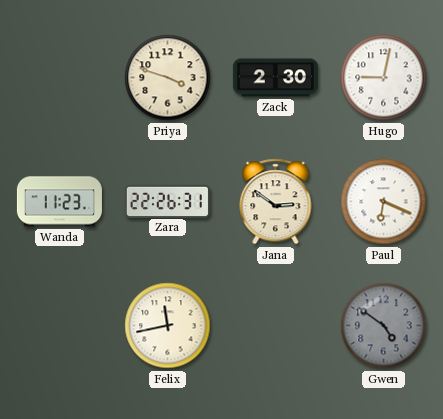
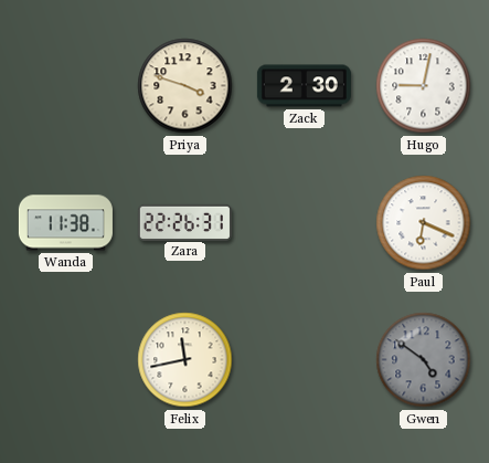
Wanda: 11:23 -> 11:38 (65, 223)
Jana: 2:51 -> none (276, 202)
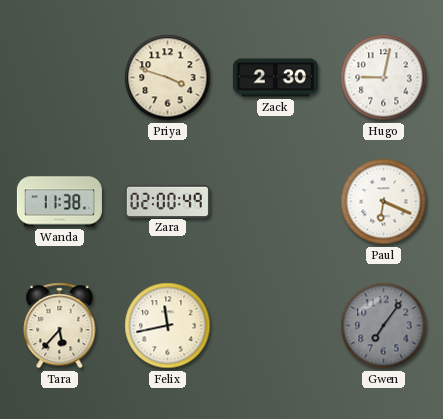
Zara: 22:26 -> 02:00 (167, 201)
Tara: none -> 5:37 (60, 326)
Gwen: 4:51 -> 7:06 (384, 326)
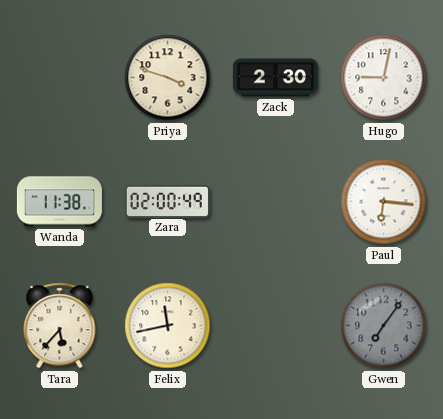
Paul: 6:19 -> 6:16 (384, 202)
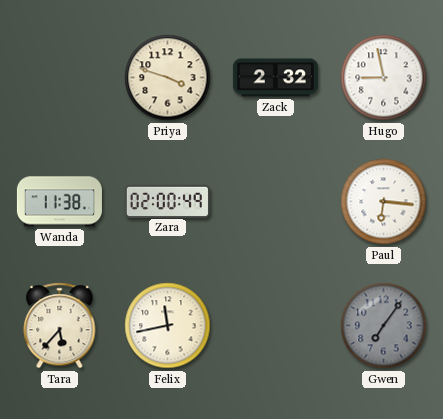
Zack: 2:30 -> 2:32 (275, 78)
Hugo: 9:02 -> 8:58 (384, 78)
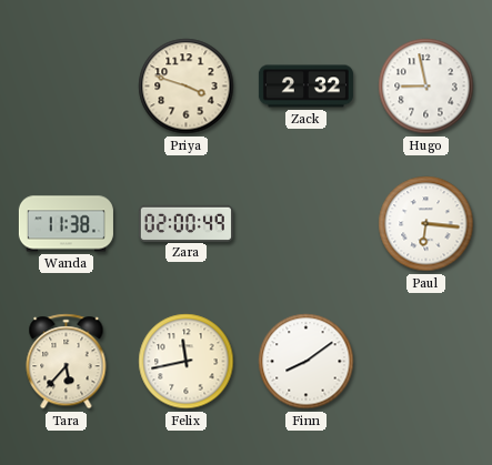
Finn: none -> 8:09 (307, 362)
Gwen: 7:06 -> none (384, 326)
